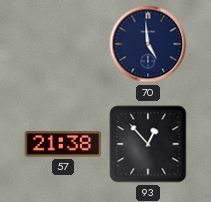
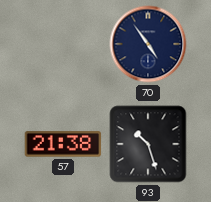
70: 4:59 -> 4:54 (148, 44)
93: 12:53 -> 10:27 (148, 144)
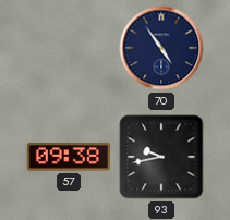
57: 21:38 -> 09:38 (69, 157)
93: 10:27 -> 9:43 (161, 157)
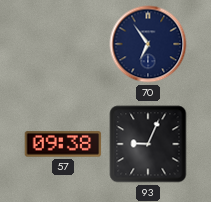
70: 4:54 -> 6:54 (148, 44)
93: 9:43 -> 9:04 (148, 144)
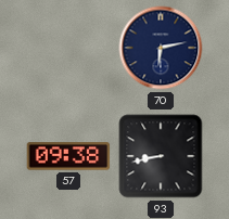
70: 6:54 -> 6:13 (161, 48)
93: 9:04 -> 8:43 (161, 156)
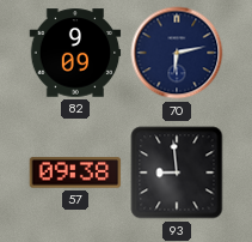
82: none -> 9:09 (75, 53)
93: 8:43 -> 8:59 (177, 173)
